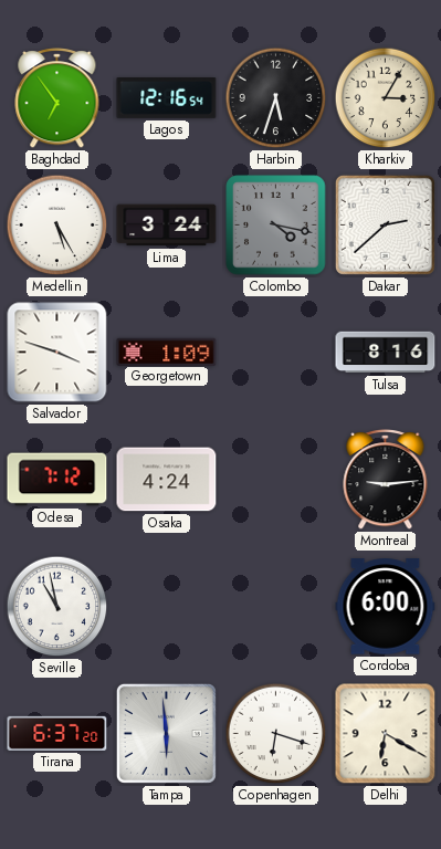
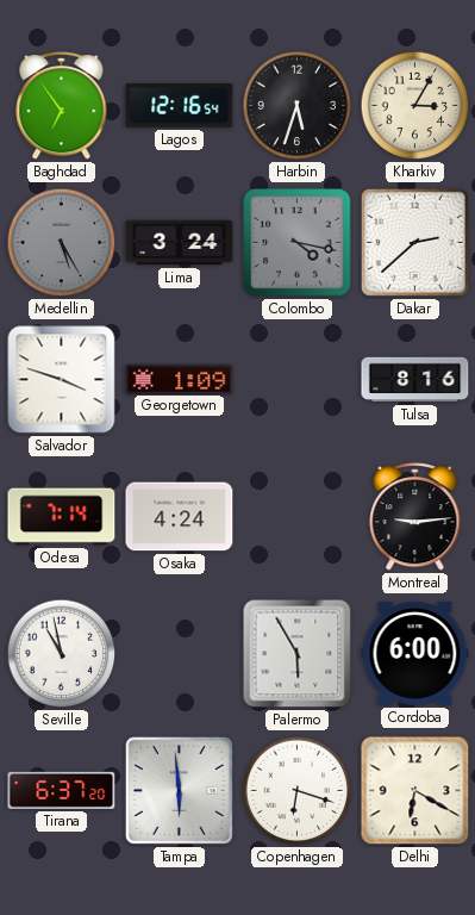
Medellin dial: white -> grey (62, 243)
Odesa: 7:12 -> 7:14 (62, 517)
Palermo: none -> 5:55 (298, 654)
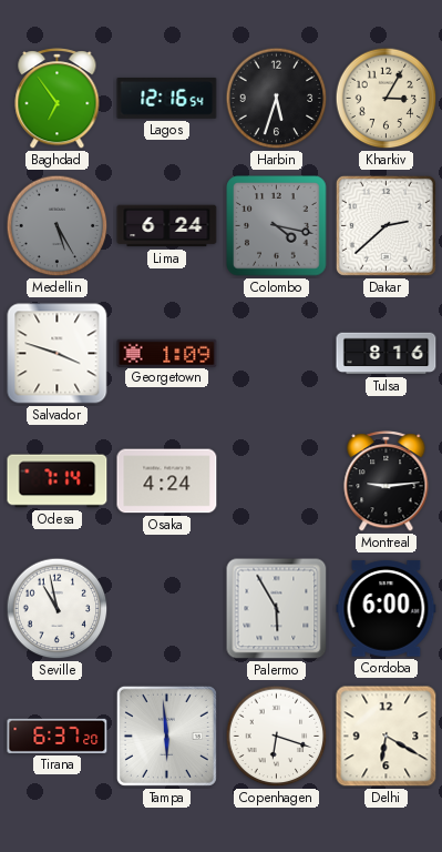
Lima: 3:24 -> 6:24 (167, 226)
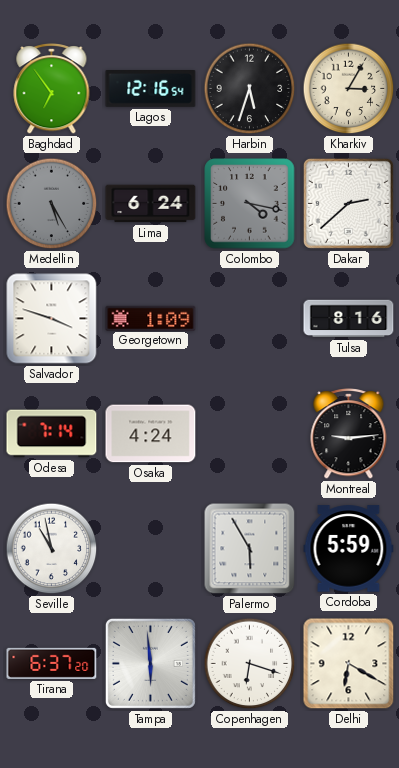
Cordoba: 6:00 -> 5:59 (349, 549)
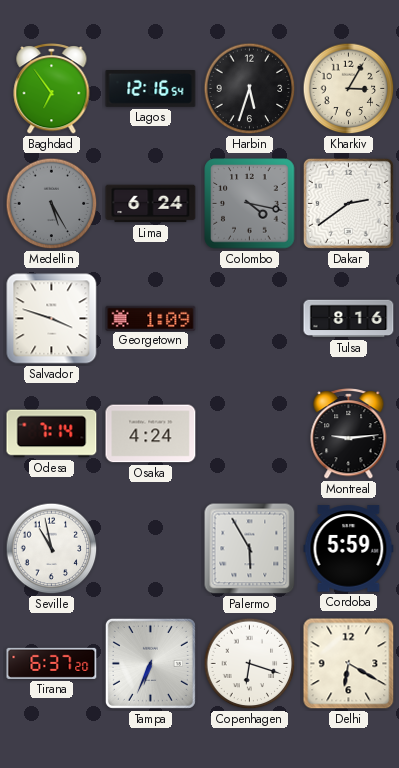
Dakar: 2:38 -> 2:39 (348, 203)
Tampa: 5:59 -> 6:34 (150, 663)
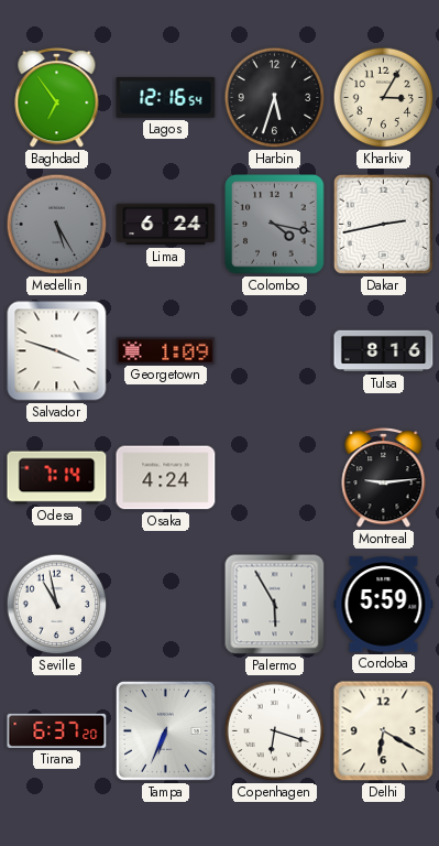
Dakar: 2:39 -> 2:43 (383, 224)
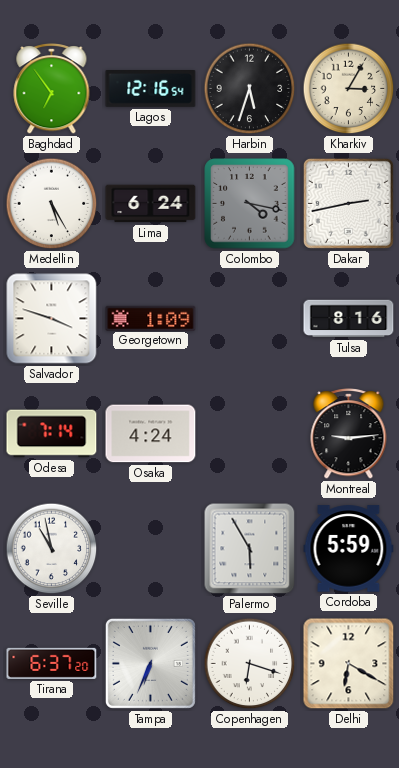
Medellin dial: grey -> white (52, 204)
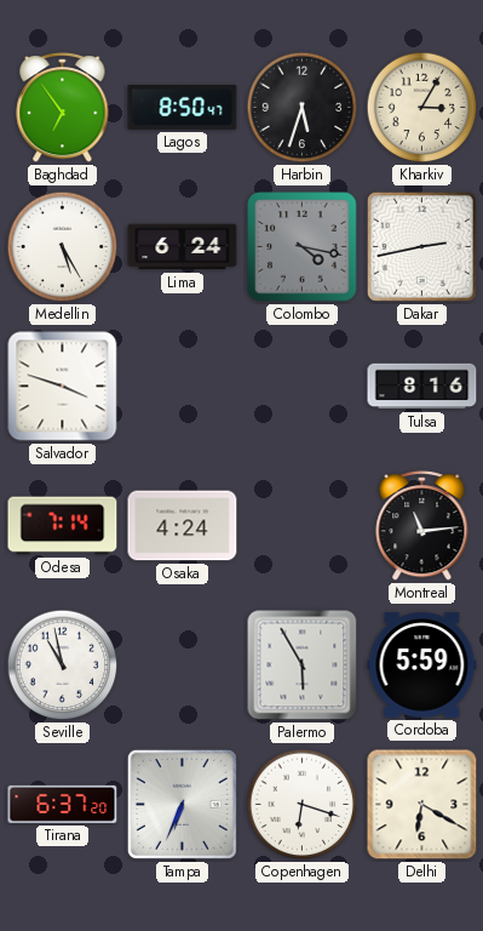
Lagos: 12:16 -> 8:50 (183, 108)
Georgetown: 1:09 -> none (151, 318)
Montreal: 9:14 -> 11:14 (422, 526)
